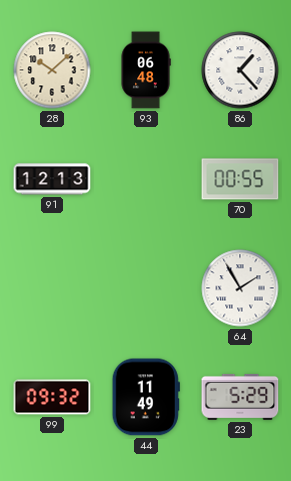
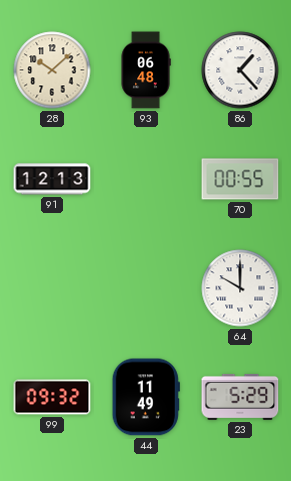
64: 1:55 -> 10:00 (240, 288)
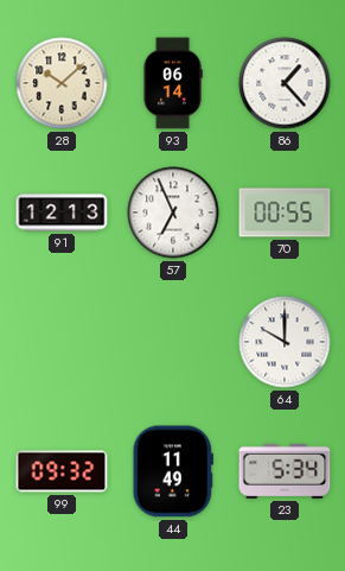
93: 06:48 -> 06:14 (173, 83)
57: none -> 6:56 (173, 212)
23: 5:29 -> 5:34 (285, 471)
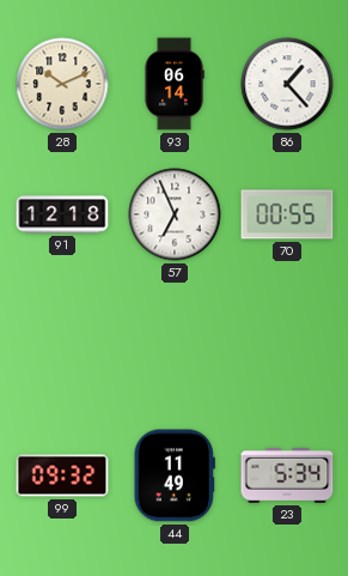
28: 10:08 -> 10:11 (62, 84)
91: 12:13 -> 12:18 (62, 214)
64: 10:00 -> none (285, 342)
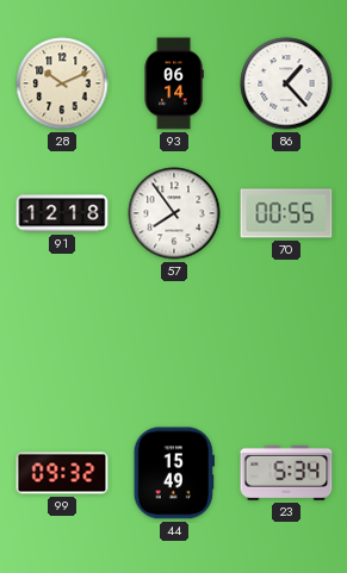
57: 6:56 -> 7:54 (174, 213)
44: 11:49 -> 15:49 (174, 473)
